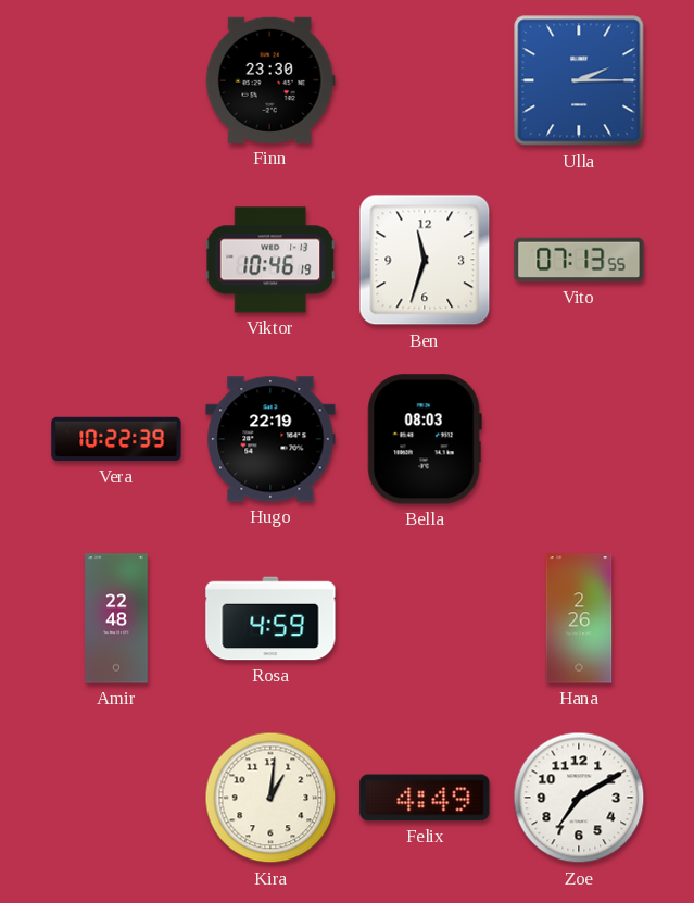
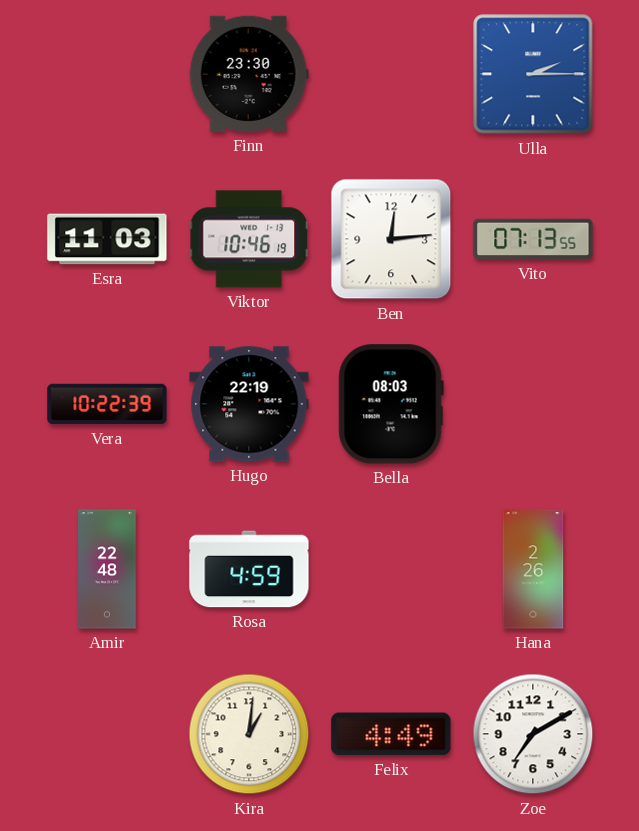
Esra: none -> 11:03 (107, 239)
Ben: 11:33 -> 12:14 (391, 239)
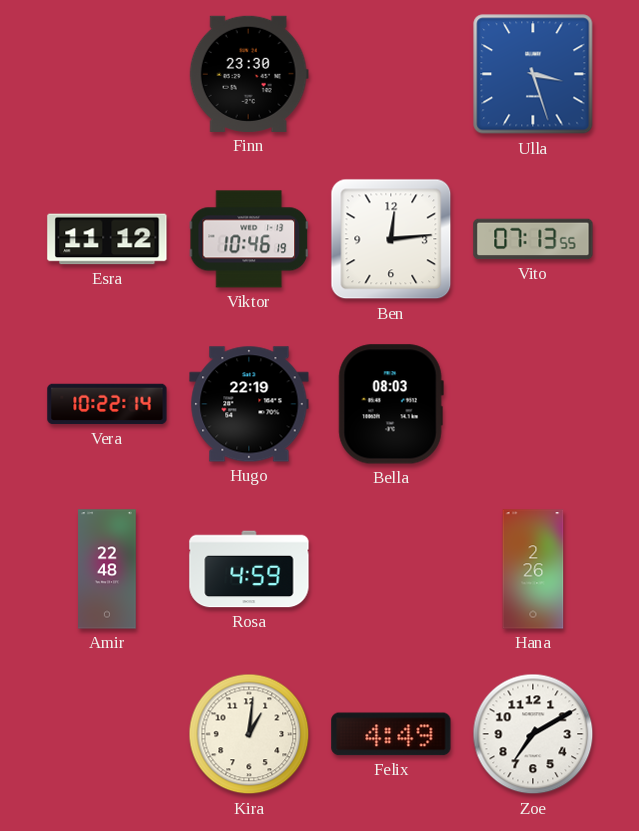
Ulla: 2:15 -> 3:27 (533, 74)
Esra: 11:03 -> 11:12 (107, 239)
Vera: 10:22:39 -> 10:22:14 (107, 404)
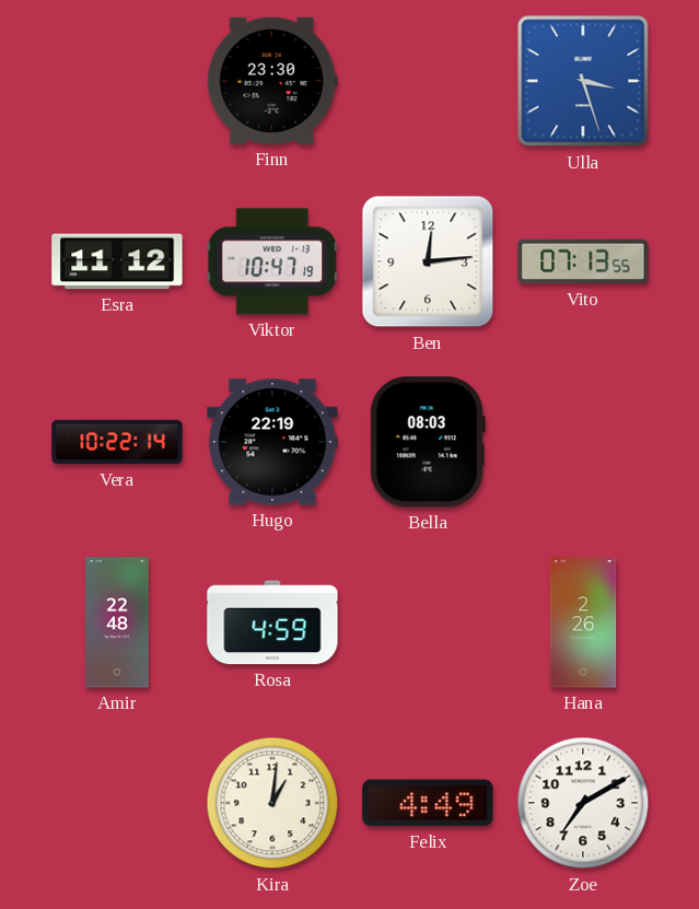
Viktor: 10:46 -> 10:47 (272, 261)
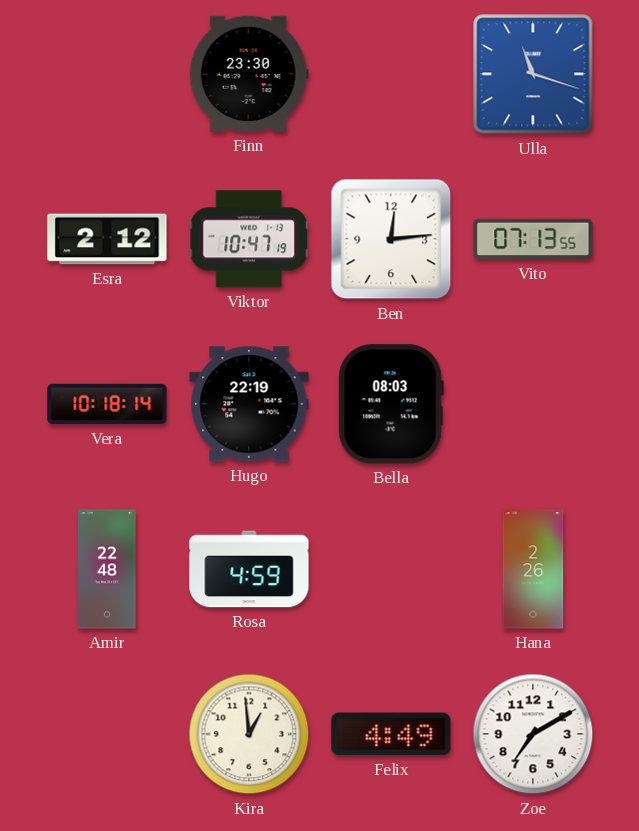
Ulla: 3:27 -> 11:18 (533, 74)
Esra: 11:12 -> 2:12 (107, 239)
Vera: 10:22 -> 10:18 (107, 404)
Kira: 1:01 -> 12:59 (249, 734)
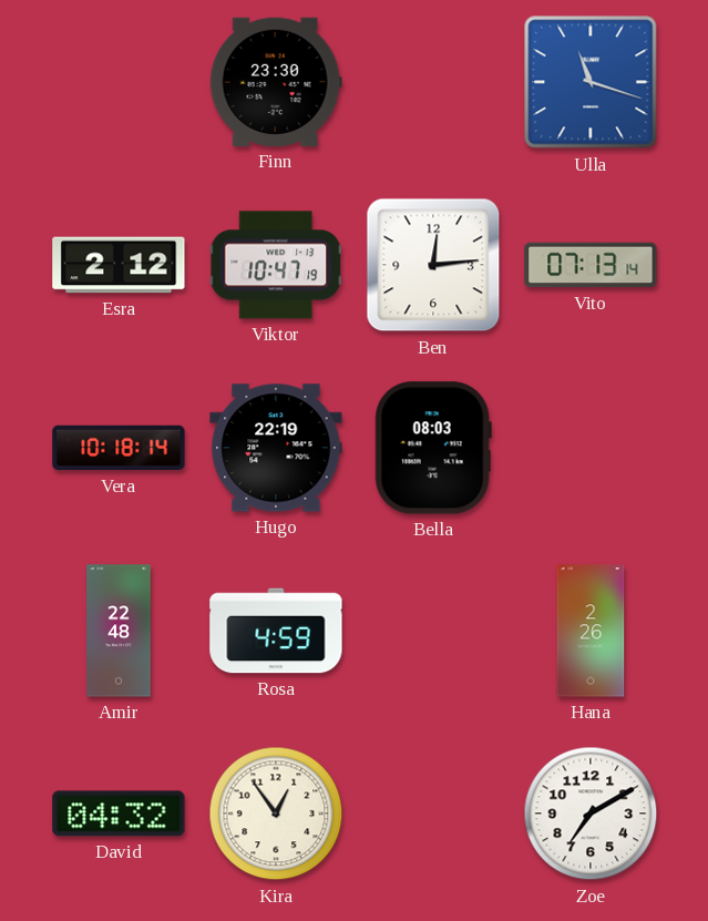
Vito: 07:13:55 -> 07:13:14 (591, 265)
David: none -> 04:32 (119, 813)
Kira: 12:59 -> 12:54 (276, 813)
Felix: 4:49 -> none (391, 734)
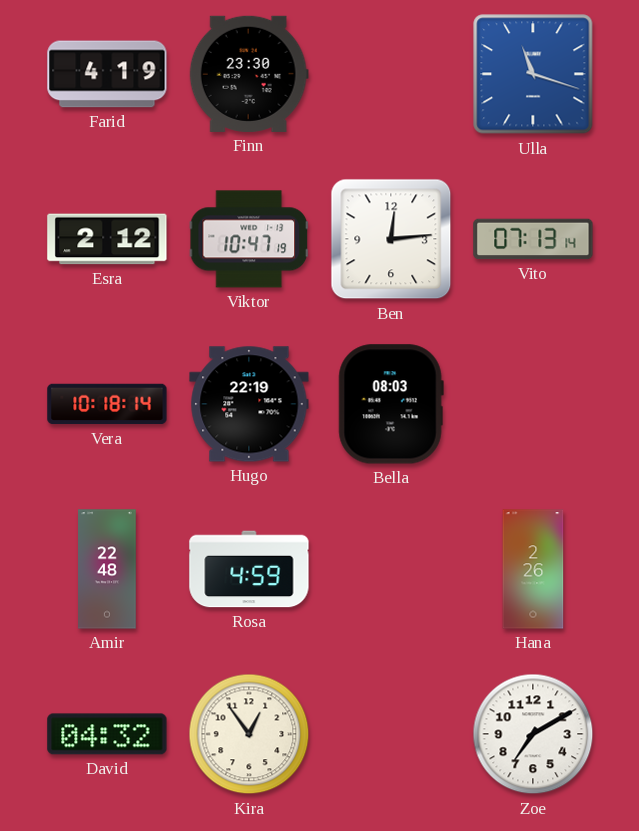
Farid: none -> 4:19 (107, 74)
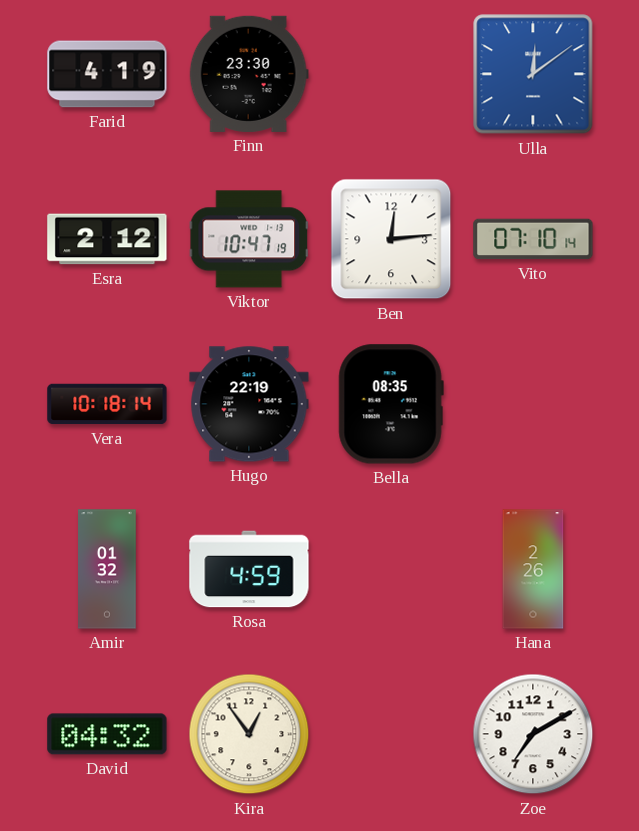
Ulla: 11:18 -> 12:09 (533, 74)
Vito: 07:13 -> 07:10 (533, 239)
Bella: 08:03 -> 08:35 (391, 404)
Amir: 22:48 -> 01:32 (107, 569)
